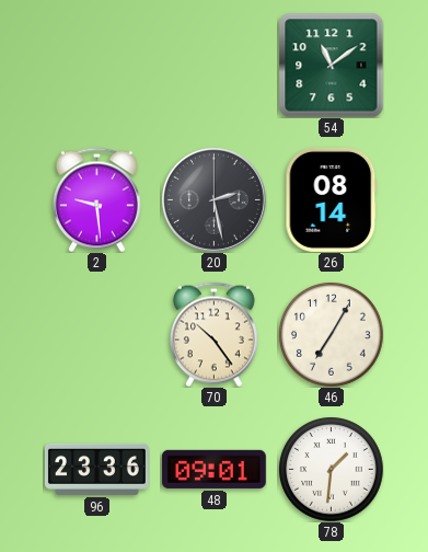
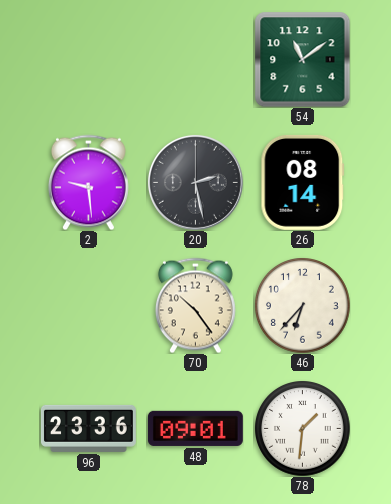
46: 7:05 -> 6:37 (303, 306)
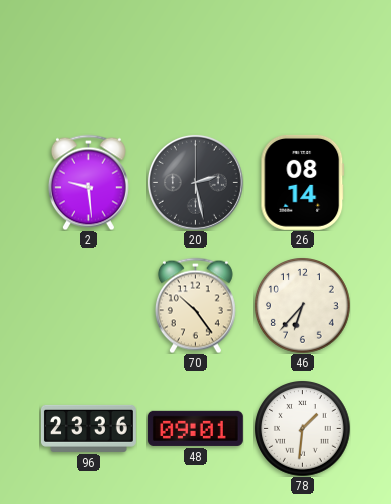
54: 11:09 -> none (302, 59)
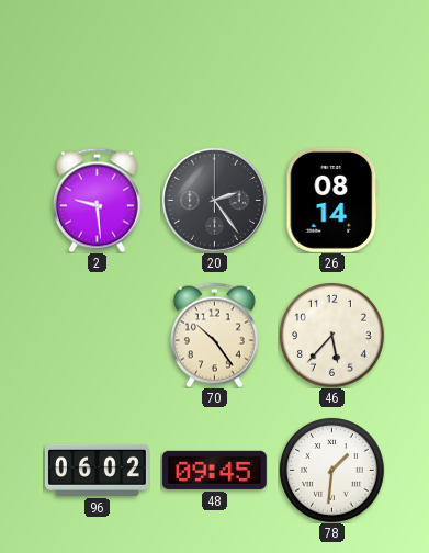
20: 2:28 -> 2:24 (214, 200)
46: 6:37 -> 5:37 (332, 336)
96: 23:36 -> 06:02 (97, 470)
48: 09:01 -> 09:45 (214, 470)
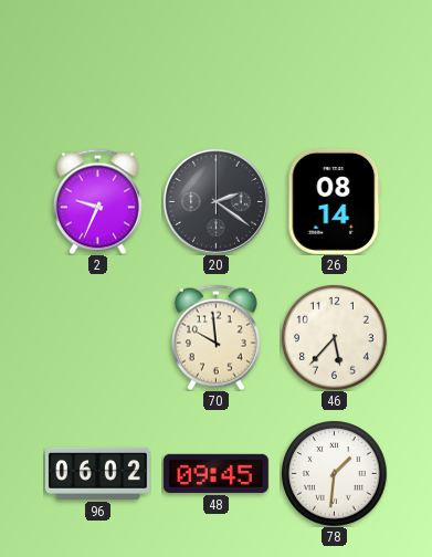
2: 9:29 -> 9:34 (97, 201)
20: 2:24 -> 2:21 (215, 201)
70: 10:24 -> 9:59 (215, 337)
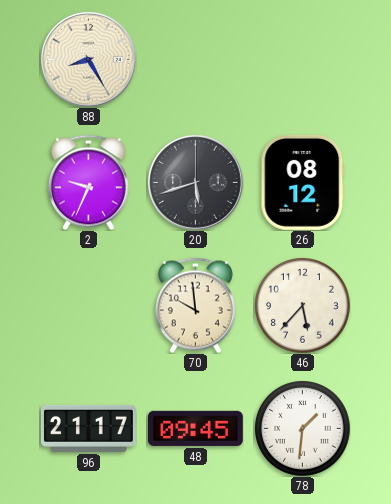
88: none -> 8:25 (88, 59)
20: 2:21 -> 5:42 (195, 182)
26: 08:14 -> 08:12 (303, 182)
96: 06:02 -> 21:17 (88, 428)
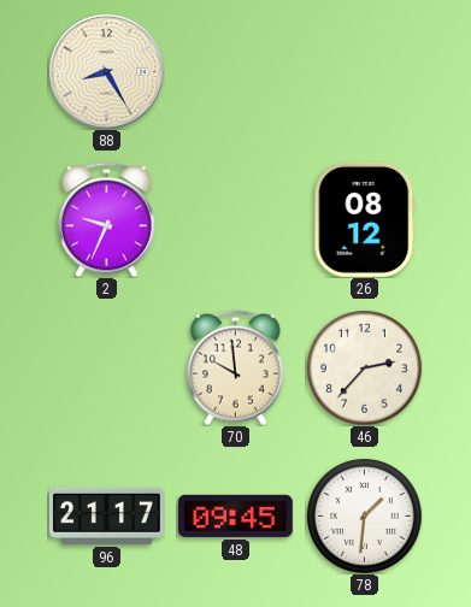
20: 5:42 -> none (195, 182)
46: 5:37 -> 2:37 (365, 369)
